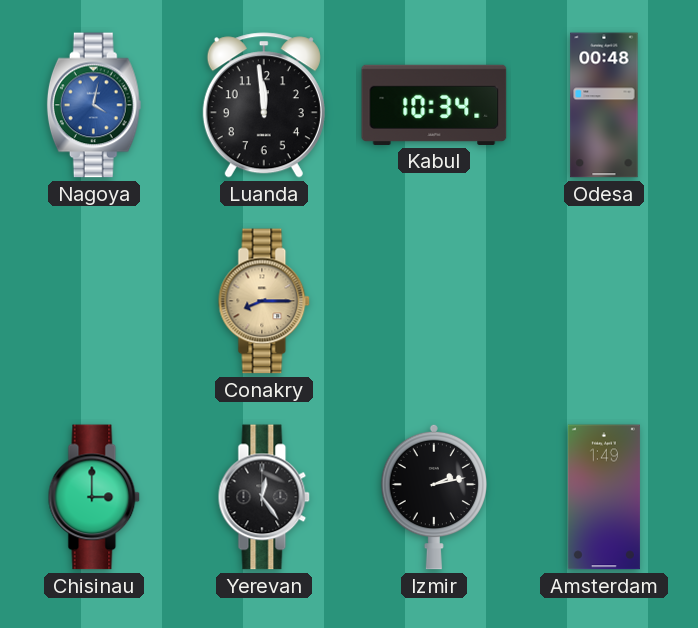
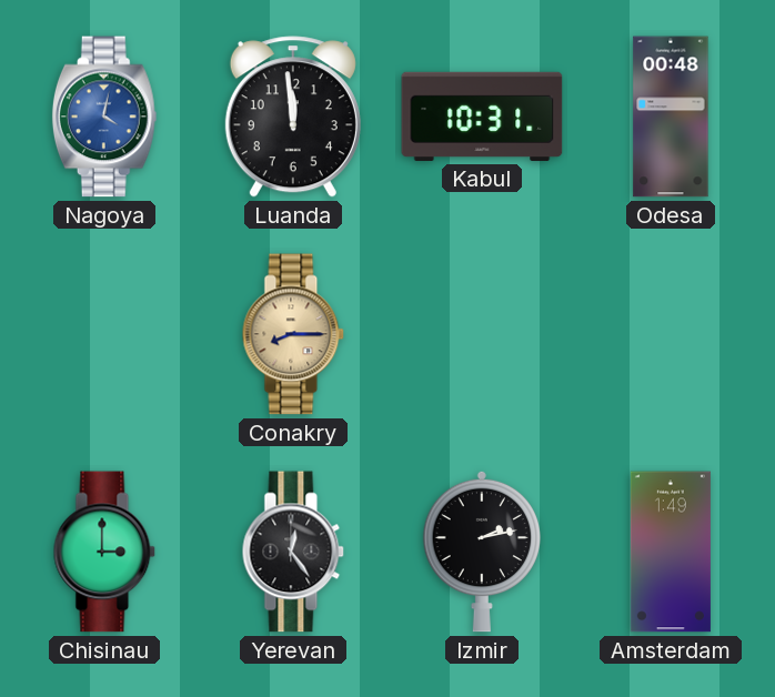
Kabul: 10:34 -> 10:31 (482, 117)
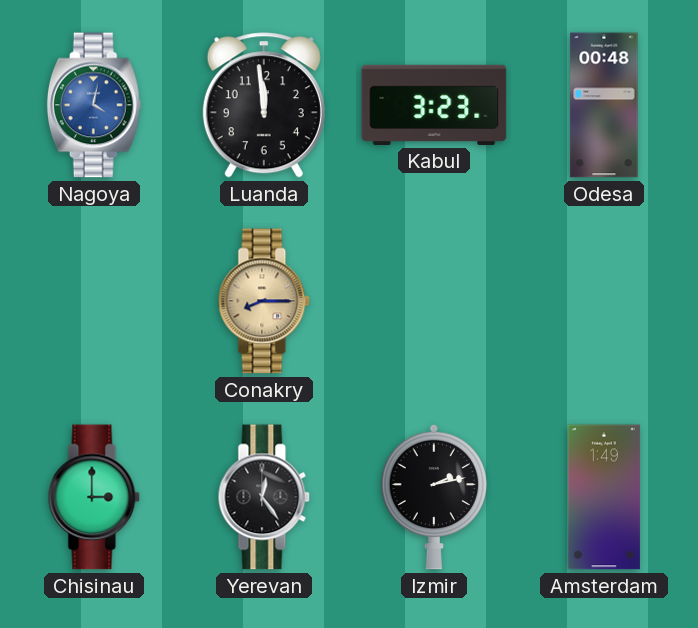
Kabul: 10:31 -> 3:23 (434, 105)
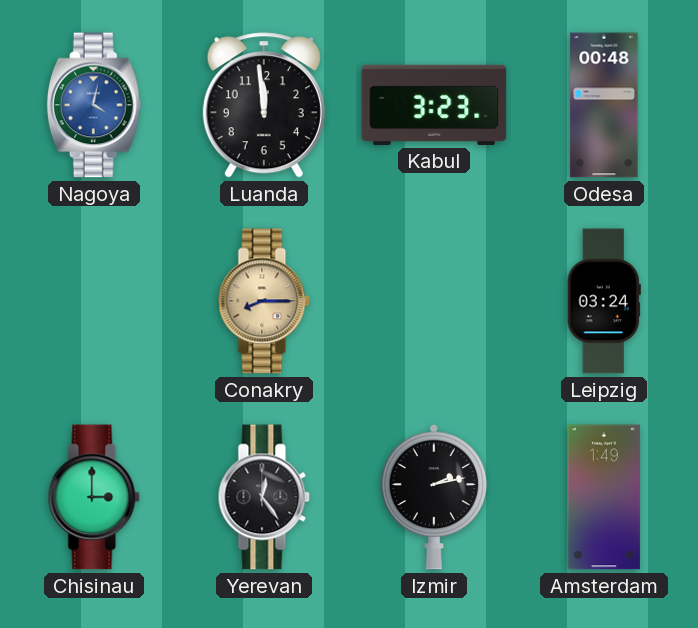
Leipzig: none -> 03:24 (604, 301)
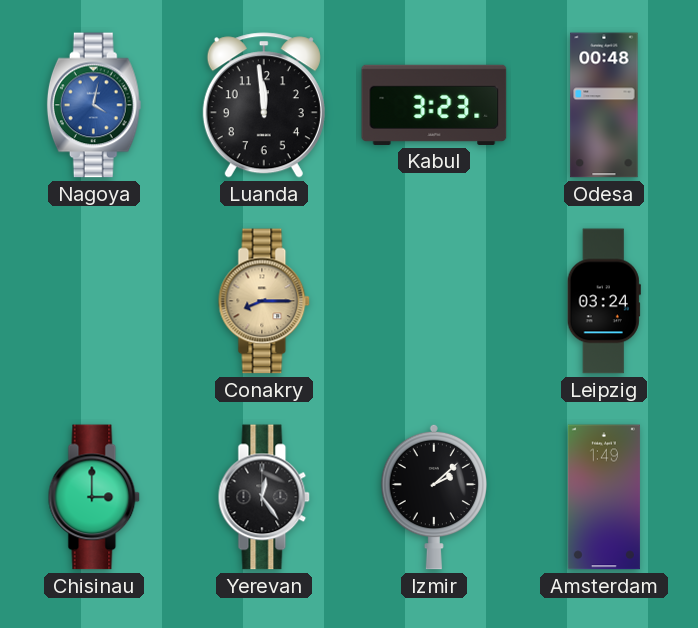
Izmir: 2:13 -> 2:08 (434, 497)
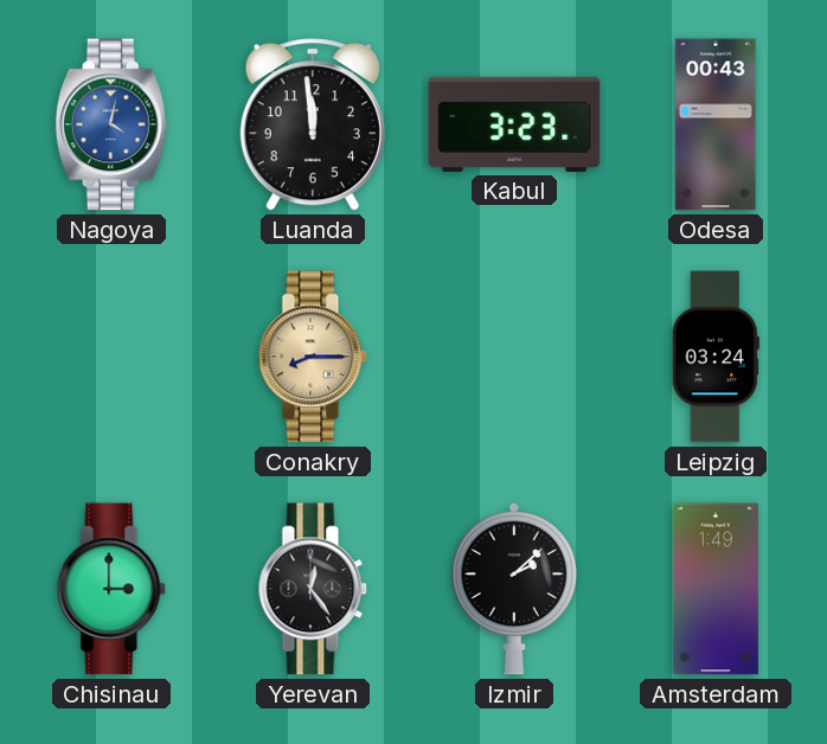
Odesa: 00:48 -> 00:43 (716, 124)
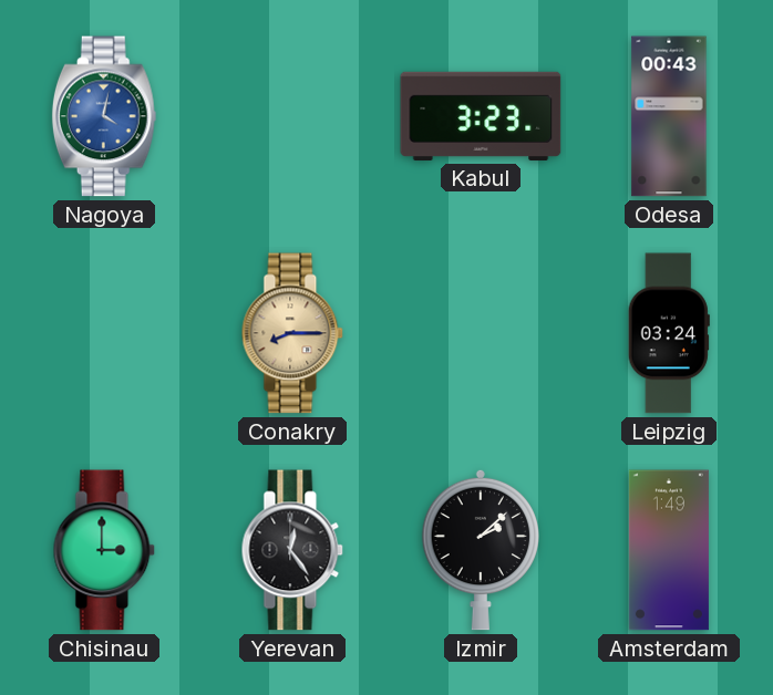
Luanda: 11:59 -> none (313, 124)
